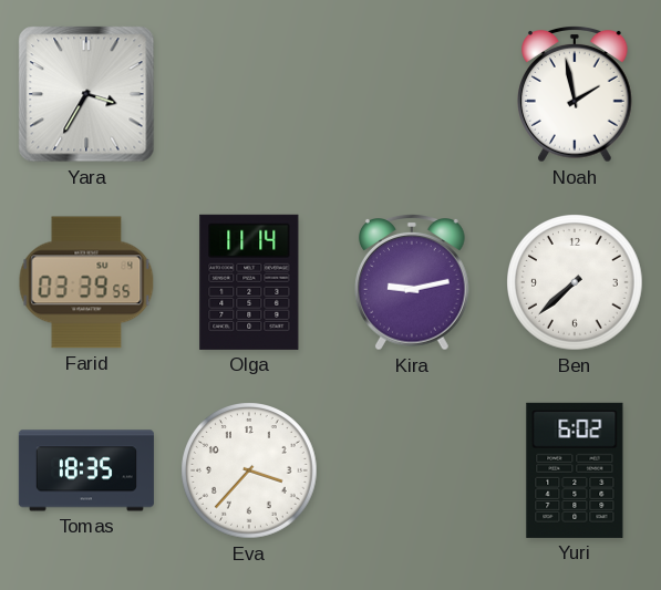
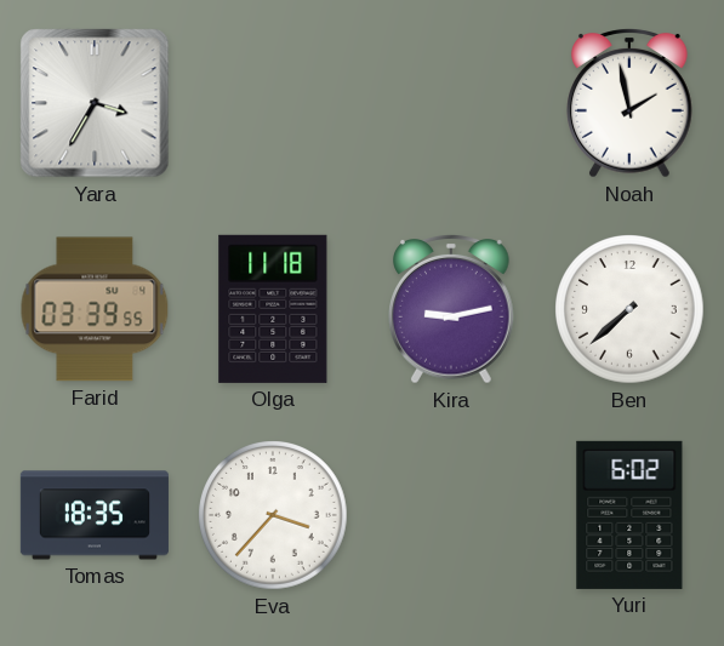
Olga: 11:14 -> 11:18 (273, 309)
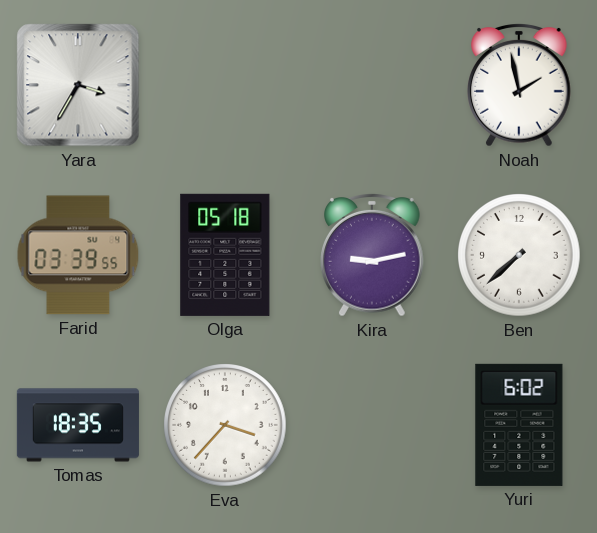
Olga: 11:18 -> 05:18 (225, 255)
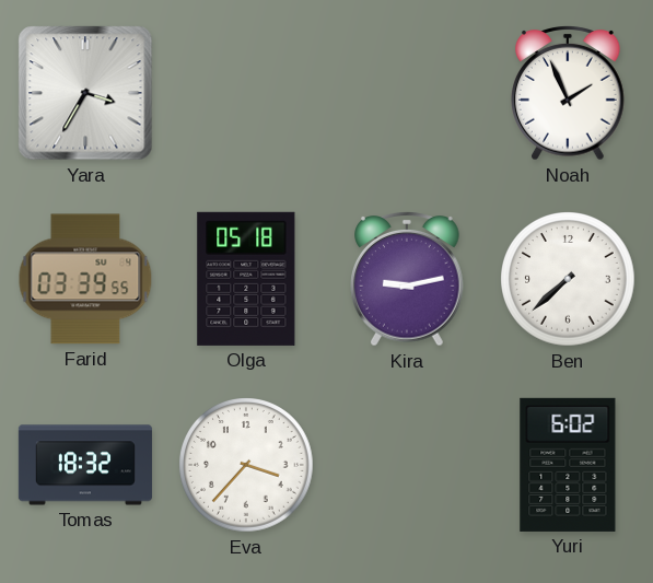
Noah: 1:58 -> 1:56 (569, 94)
Tomas: 18:35 -> 18:32 (85, 465)
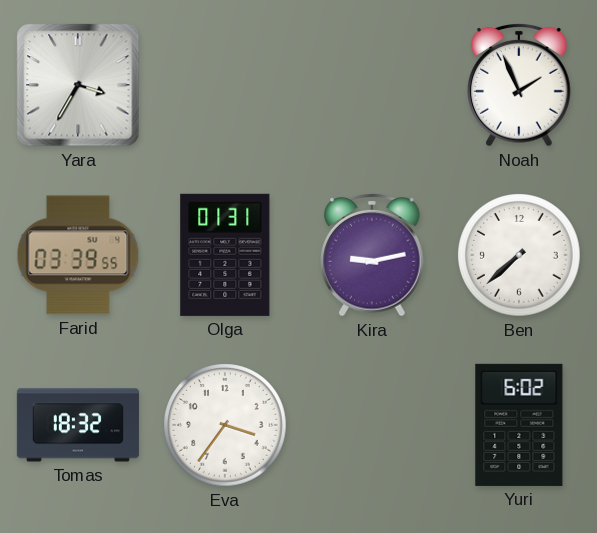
Olga: 05:18 -> 01:31 (225, 255)
Eva: 3:37 -> 3:36 (225, 425)
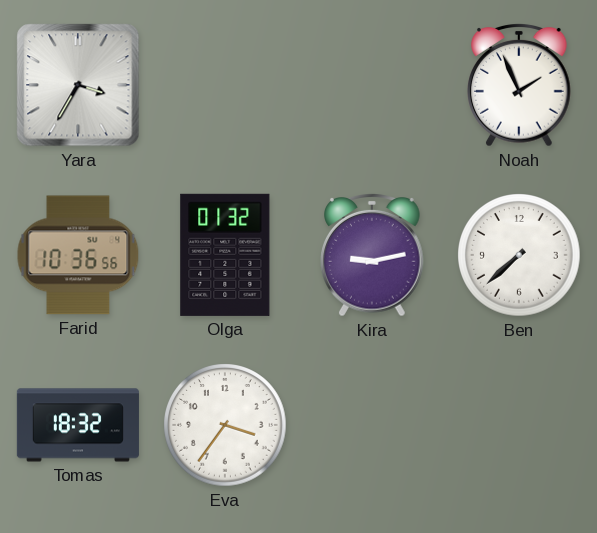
Farid: 03:39 -> 10:36 (78, 255)
Olga: 01:31 -> 01:32 (225, 255)
Yuri: 6:02 -> none (519, 425)
